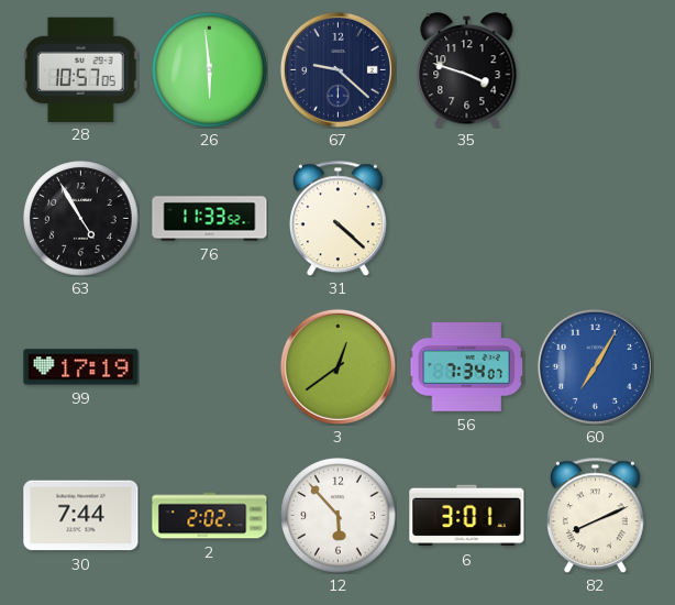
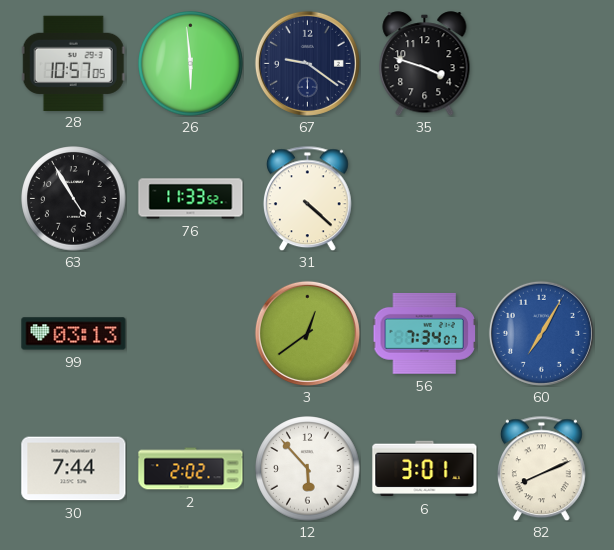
67: 9:22 -> 9:21 (307, 63)
99: 17:19 -> 03:13 (74, 334)
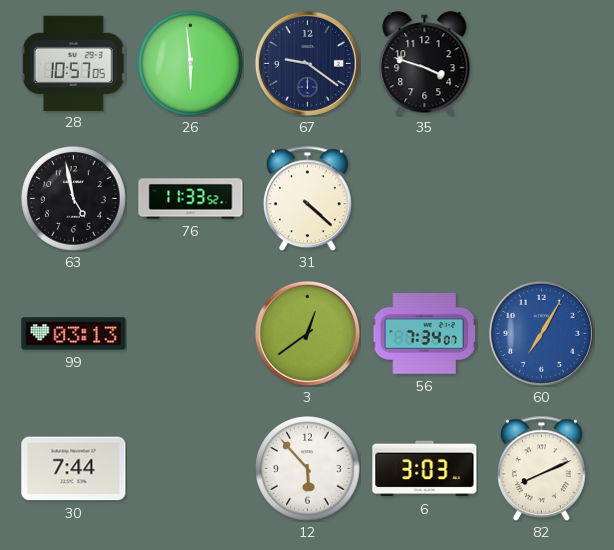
63: 4:55 -> 4:58 (74, 199)
2: 2:02 -> none (191, 469)
6: 3:01 -> 3:03 (425, 469)
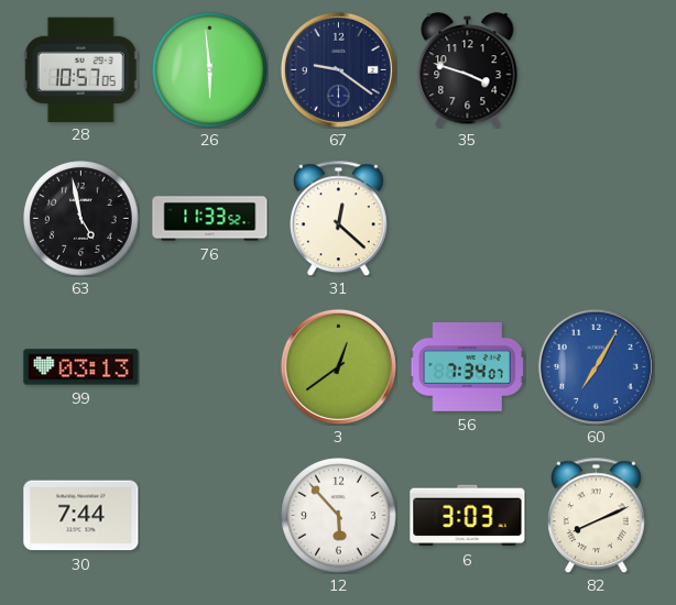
31: 4:22 -> 12:22 (338, 218)
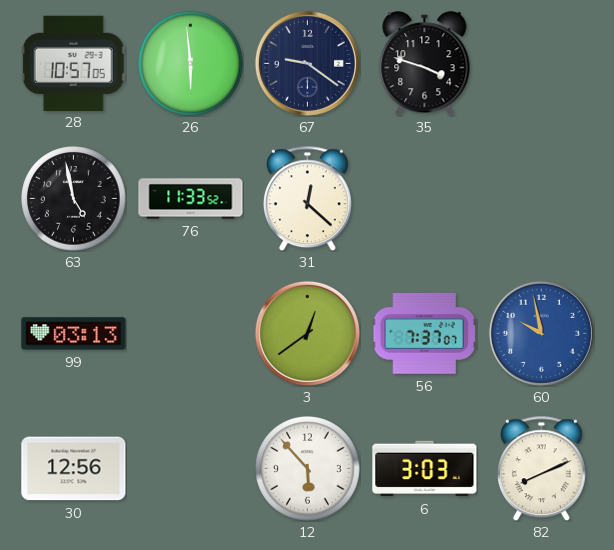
56: 7:34 -> 7:37 (424, 333)
60: 7:05 -> 9:58 (541, 333)
30: 7:44 -> 12:56 (74, 469)
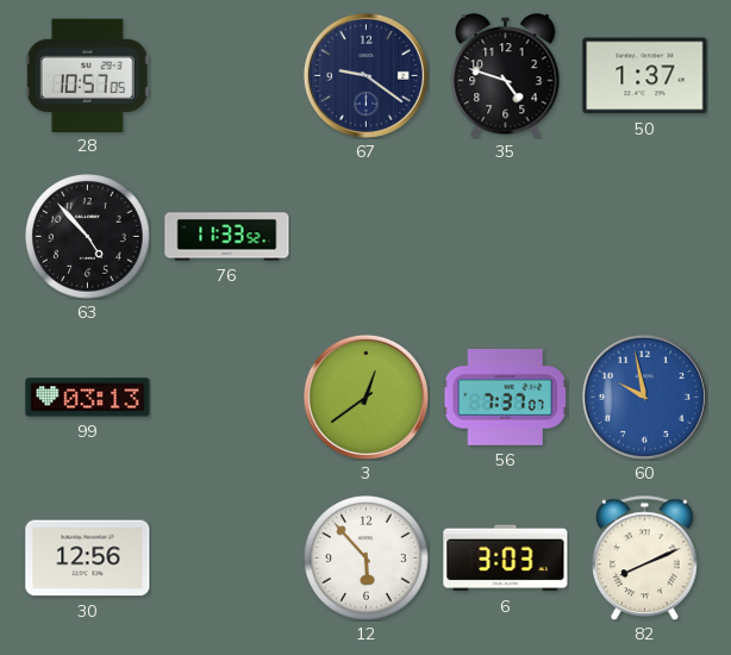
26: 5:59 -> none (191, 64)
35: 3:48 -> 4:48 (506, 76)
50: none -> 1:37 (645, 76)
63: 4:58 -> 4:53 (88, 237)
31: 12:22 -> none (307, 198)
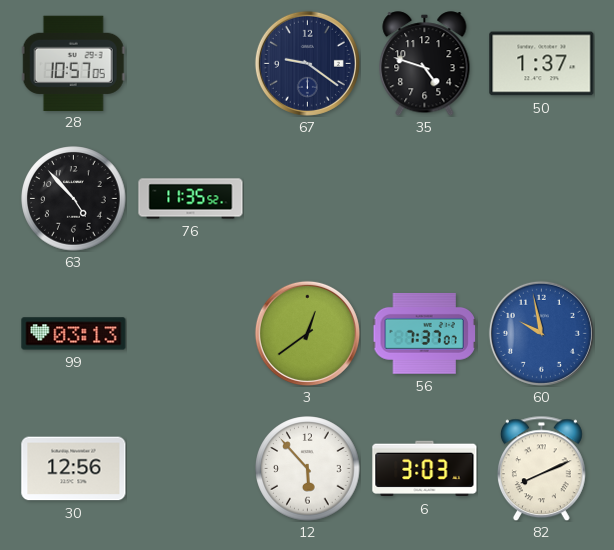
76: 11:33 -> 11:35 (191, 199)
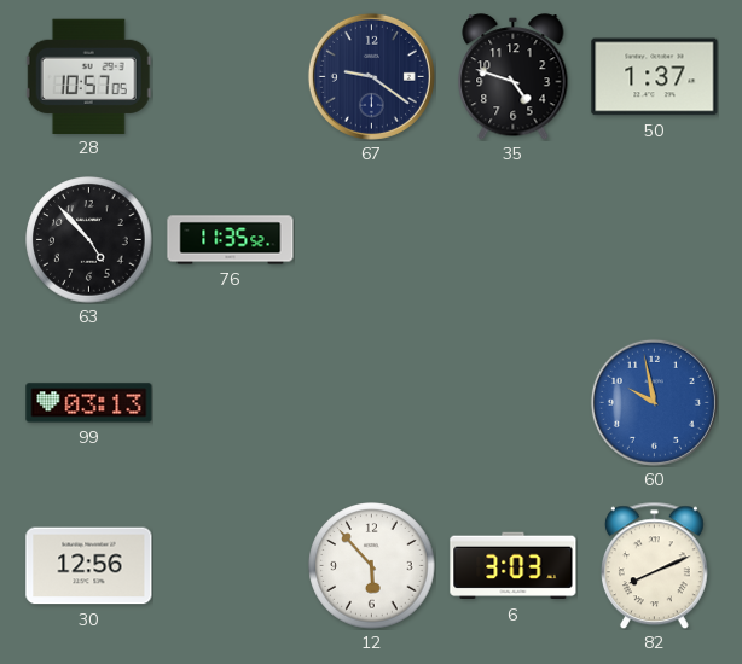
3: 12:39 -> none (307, 333)
56: 7:37 -> none (424, 333)
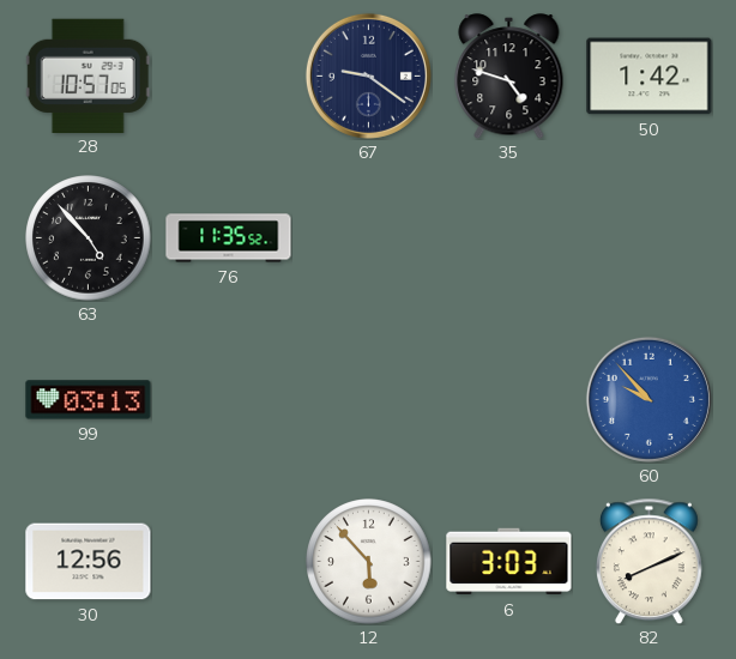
50: 1:37 -> 1:42 (650, 77)
60: 9:58 -> 9:53 (648, 399)
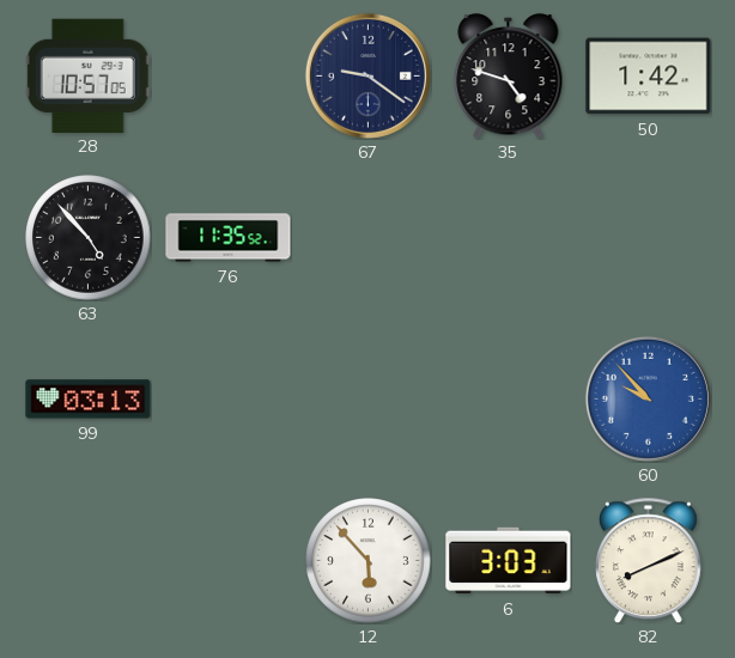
30: 12:56 -> none (89, 562)
